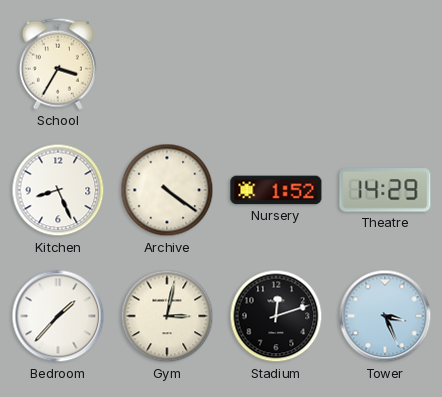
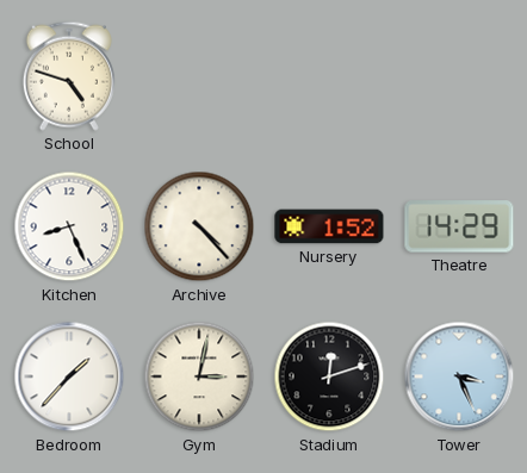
School: 3:35 -> 4:48 (69, 76)
Archive: 4:21 -> 4:23 (199, 226)
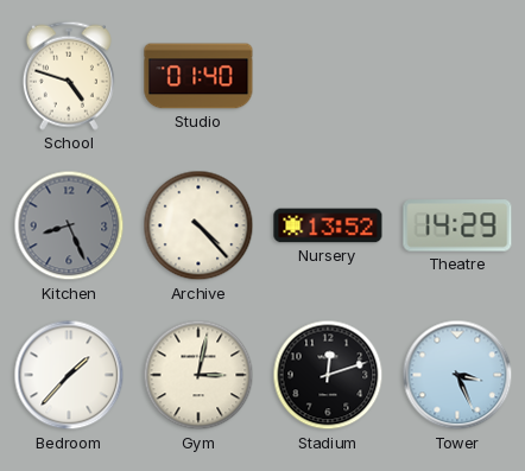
Studio: none -> 01:40 (198, 76)
Kitchen dial: white -> grey (69, 225)
Nursery: 1:52 -> 13:52 (328, 225)
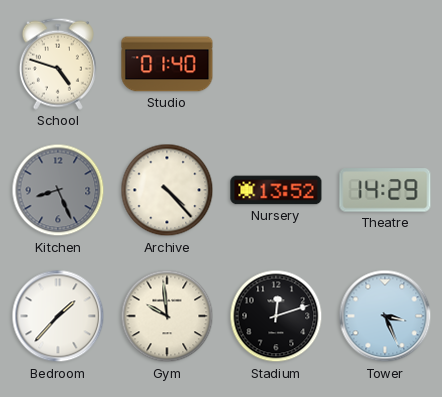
Gym: 3:02 -> 9:59 (167, 316)
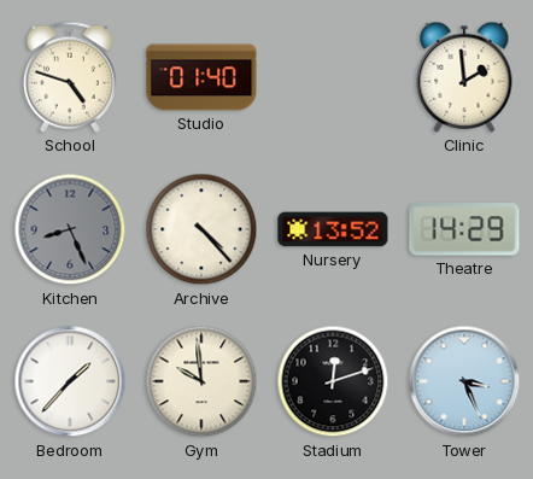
Clinic: none -> 1:59 (464, 77)
